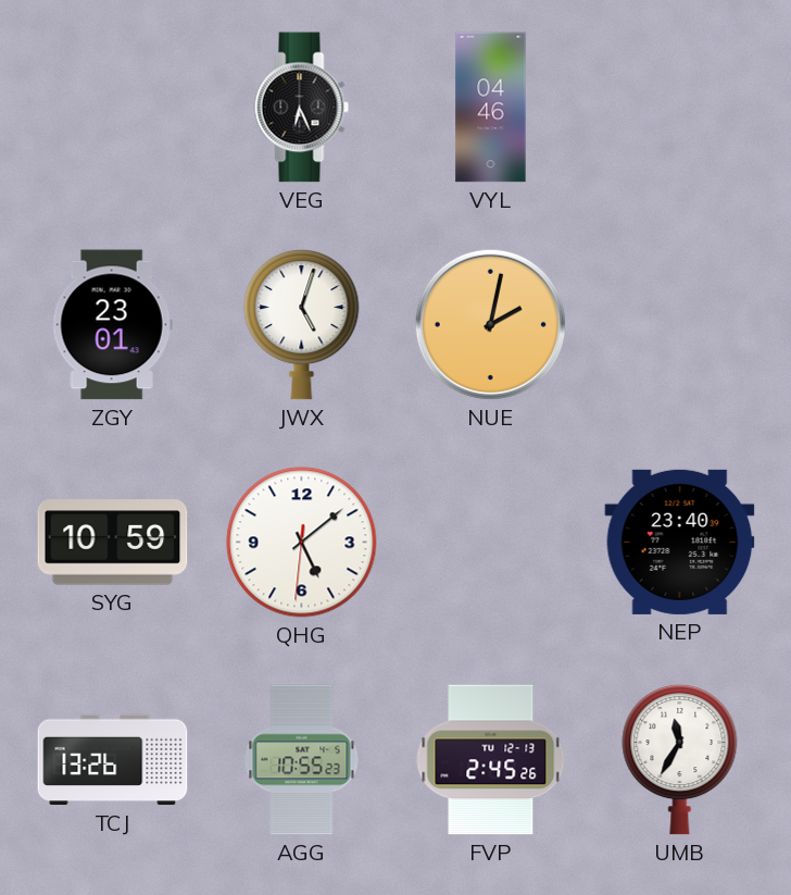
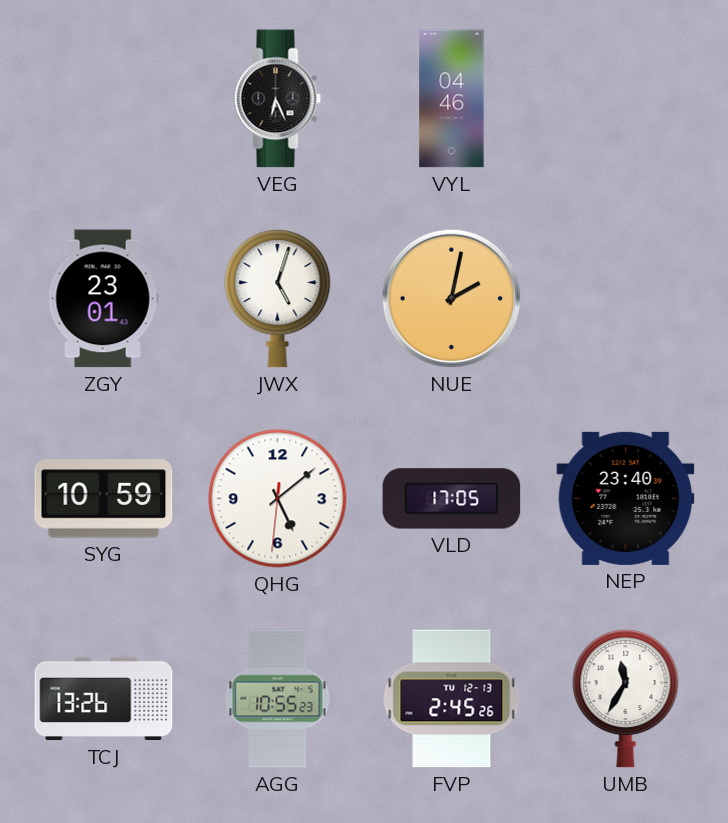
VLD: none -> 17:05 (452, 499)
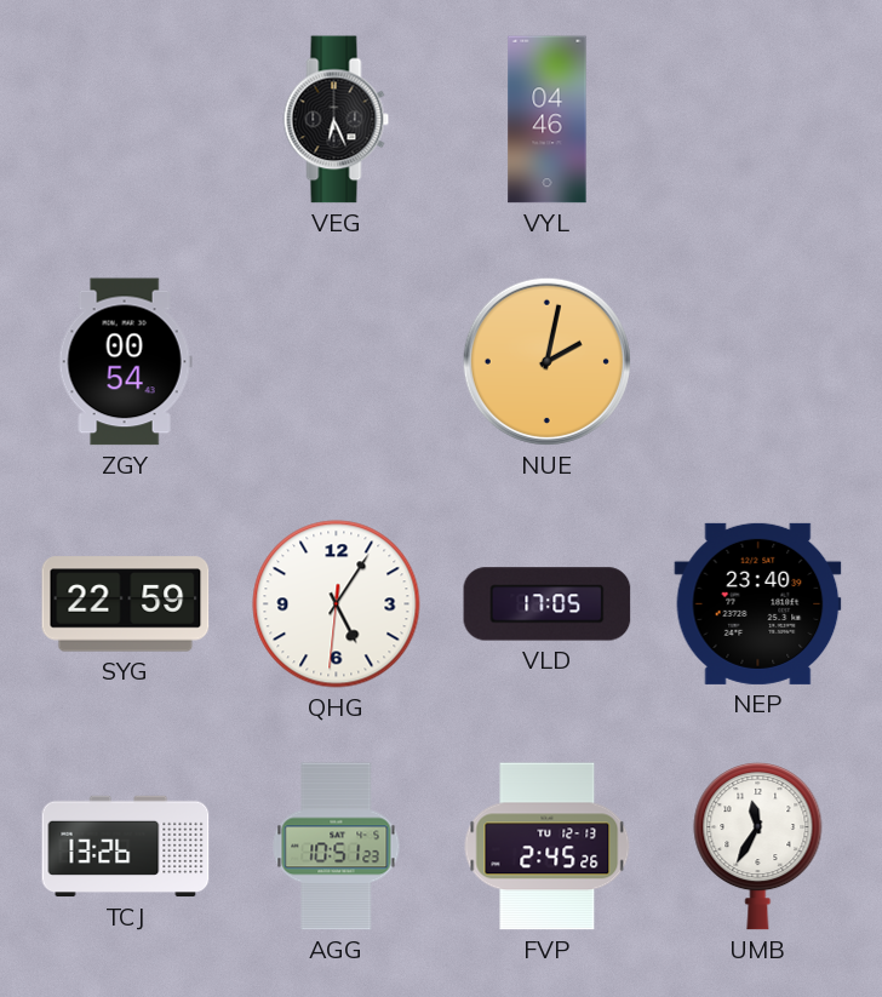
ZGY: 23:01 -> 00:54 (125, 362)
JWX: 5:03 -> none (278, 299)
SYG: 10:59 -> 22:59 (126, 604)
QHG: 5:08 -> 5:05 (337, 604)
AGG: 10:55 -> 10:51 (337, 847)
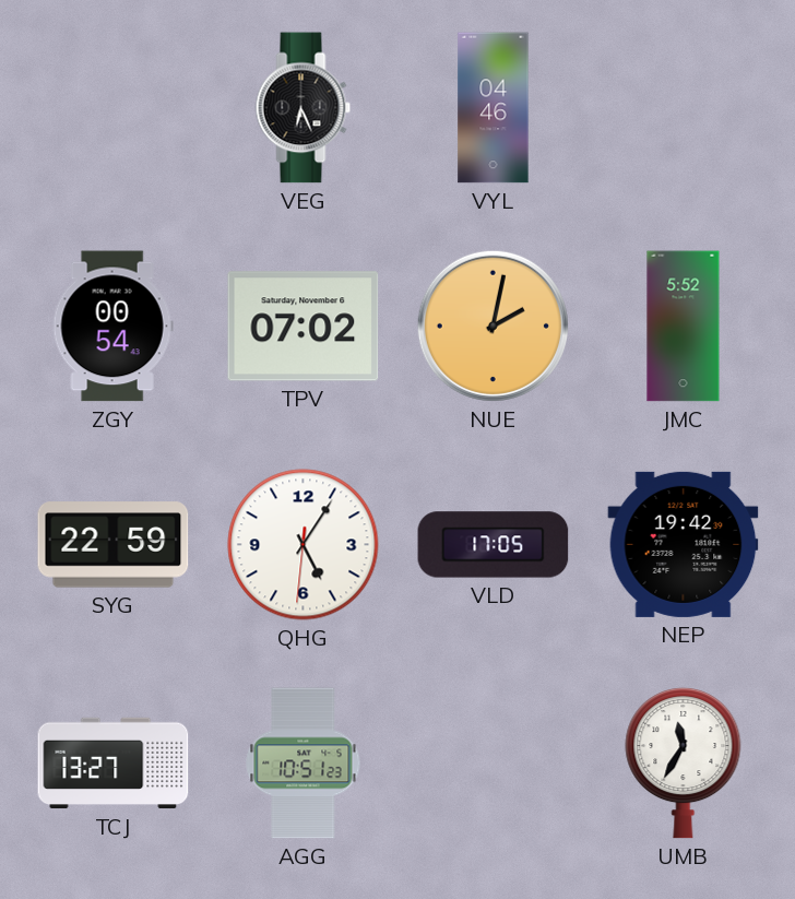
TPV: none -> 07:02 (304, 327)
JMC: none -> 5:52 (684, 327)
NEP: 23:40 -> 19:42 (684, 544)
TCJ: 13:26 -> 13:27 (114, 764)
FVP: 2:45 -> none (548, 847)
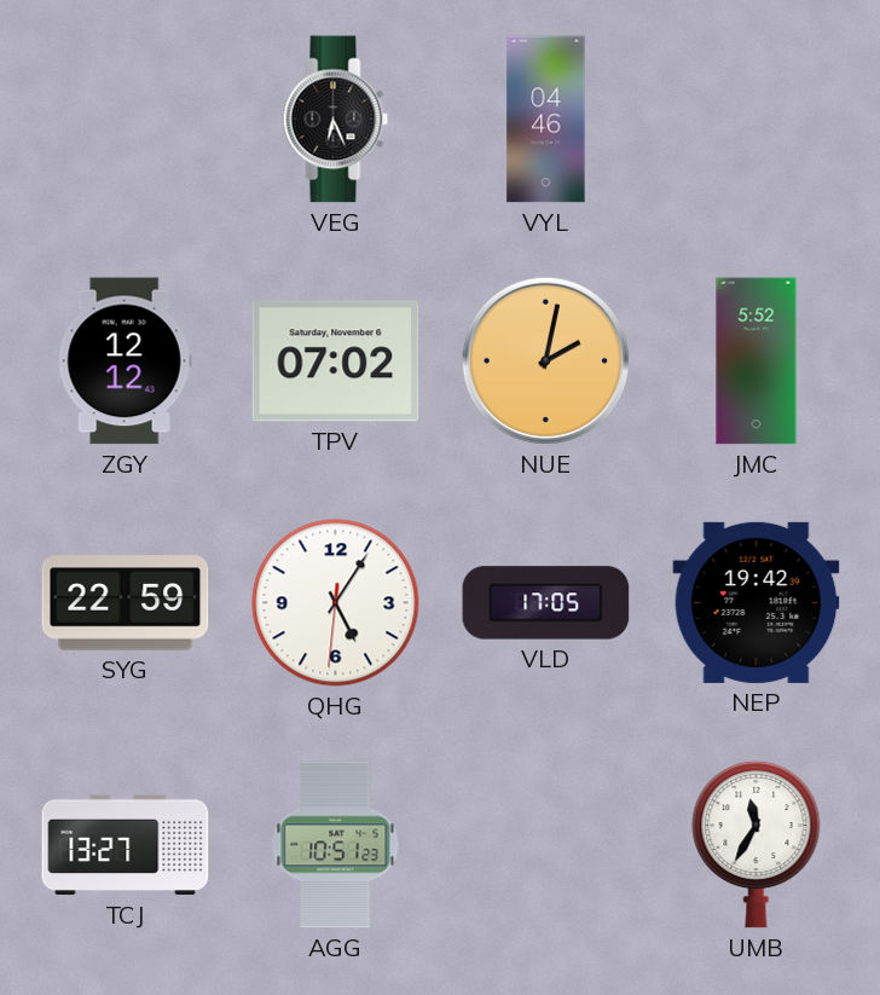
ZGY: 00:54 -> 12:12 (125, 361)
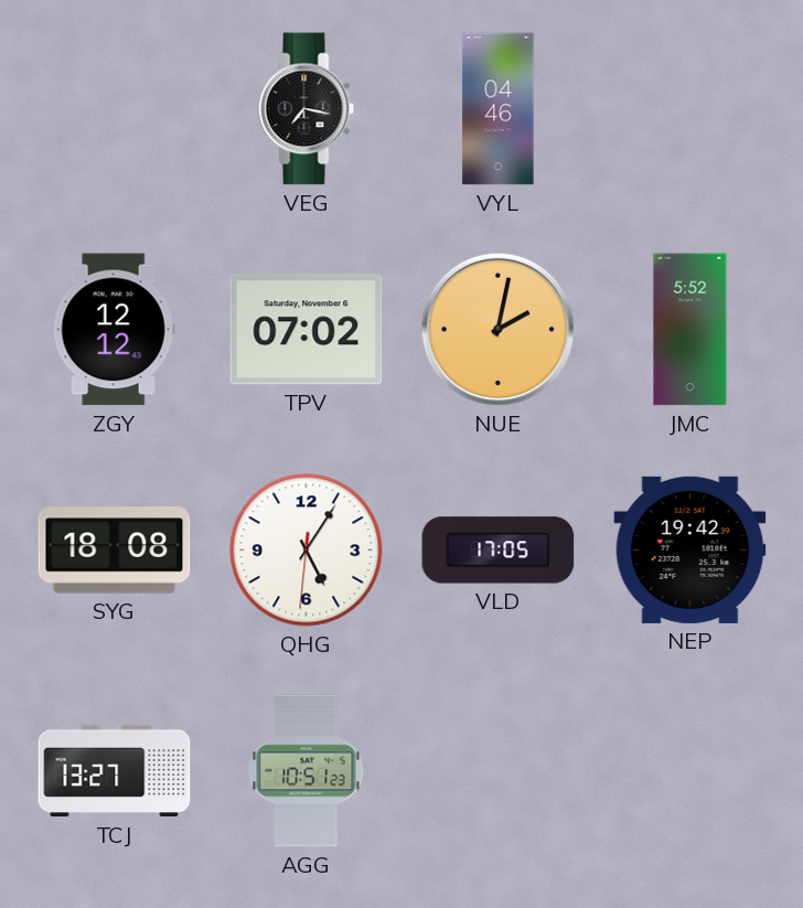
VEG: 6:26 -> 7:17 (307, 109)
SYG: 22:59 -> 18:08 (115, 551)
UMB: 11:35 -> none (757, 845)
